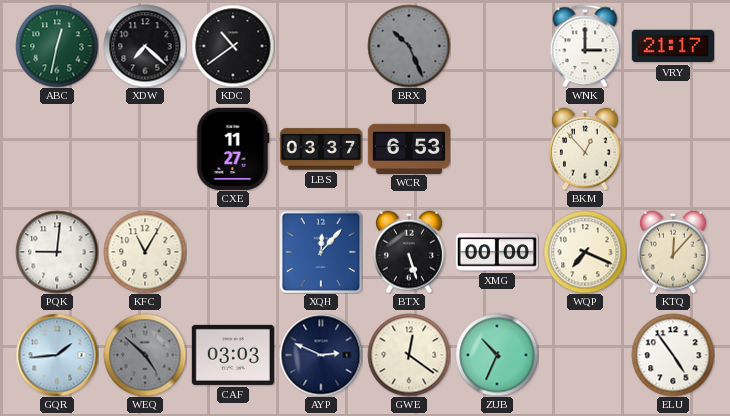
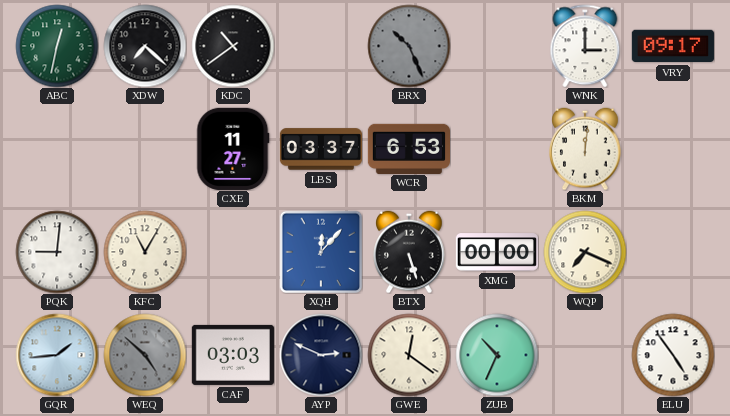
VRY: 21:17 -> 09:17 (673, 46)
BKM: 12:53 -> 12:01 (585, 149)
KTQ: 12:07 -> none (673, 252)
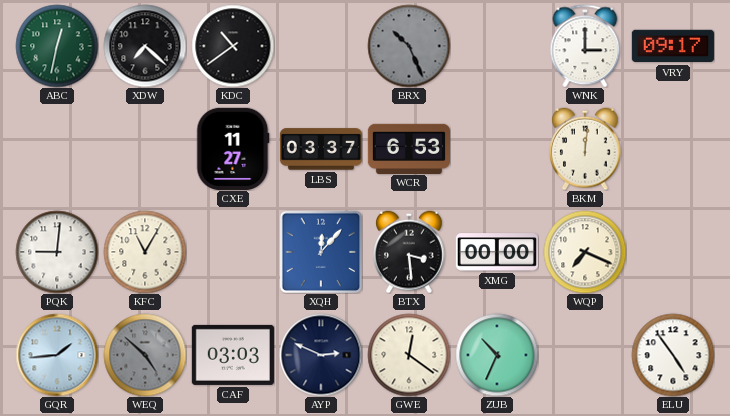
BTX: 5:27 -> 3:29 (409, 252)
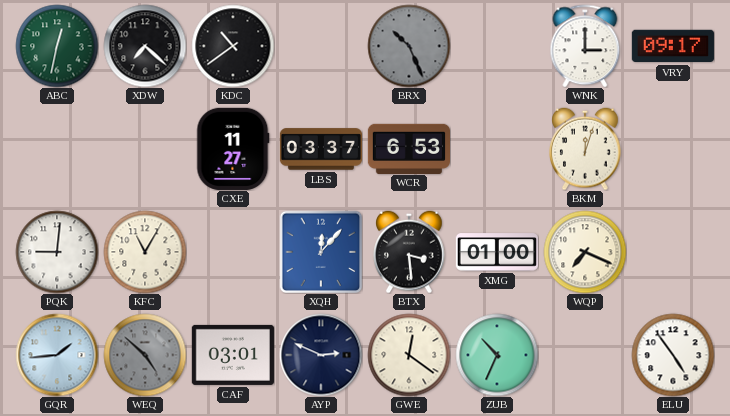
BKM: 12:01 -> 12:03 (585, 149)
XMG: 00:00 -> 01:00 (496, 252)
CAF: 03:03 -> 03:01 (233, 355)
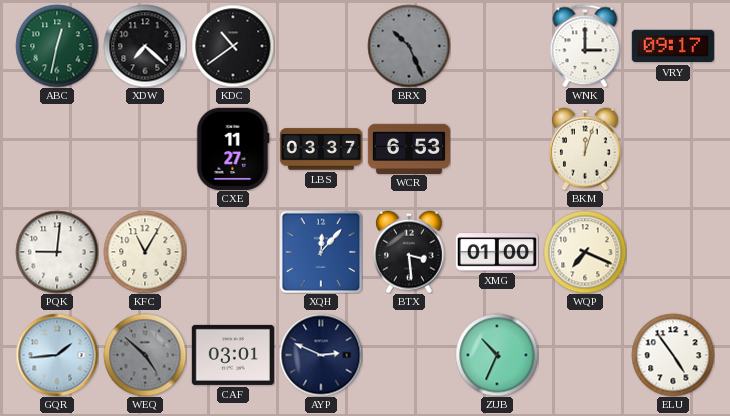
GWE: 12:21 -> none (409, 355)
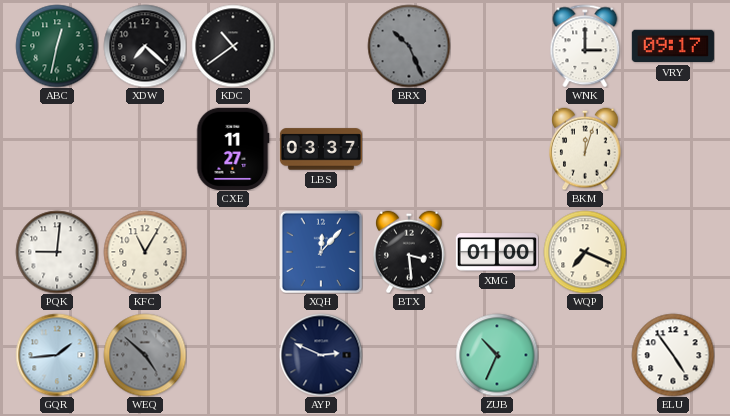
WCR: 6:53 -> none (408, 148)
CAF: 03:01 -> none (233, 355)
